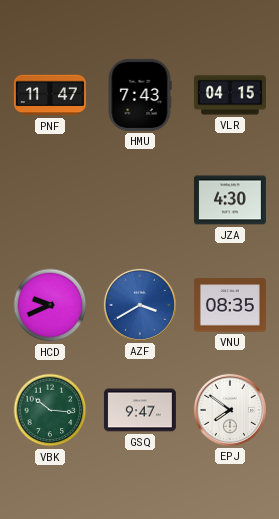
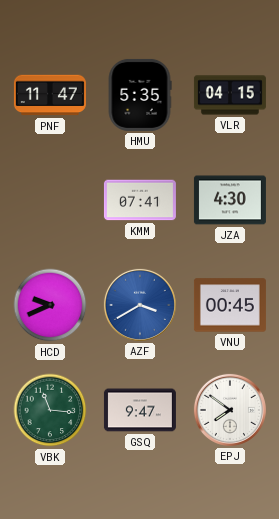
HMU: 7:43 -> 5:35 (140, 95)
KMM: none -> 07:41 (140, 200)
VNU: 08:35 -> 00:45 (230, 305)
VBK: 10:16 -> 11:16 (50, 410)
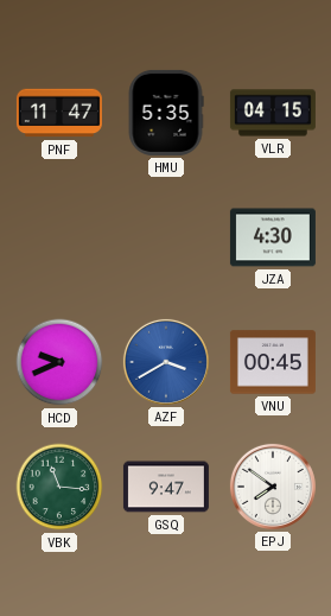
KMM: 07:41 -> none (140, 200)
